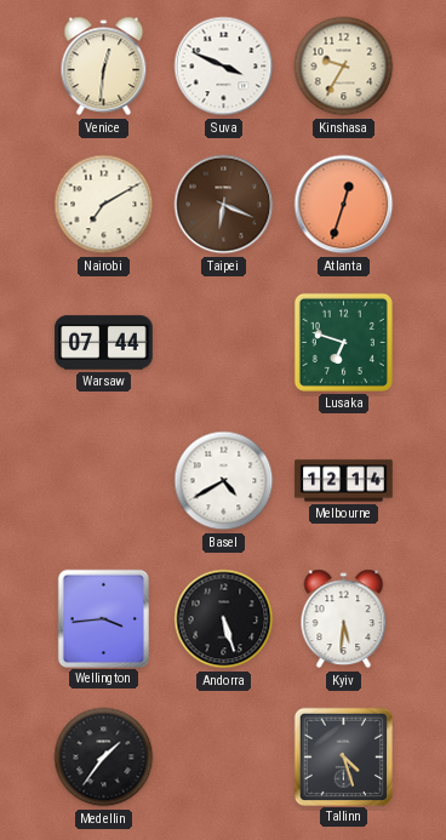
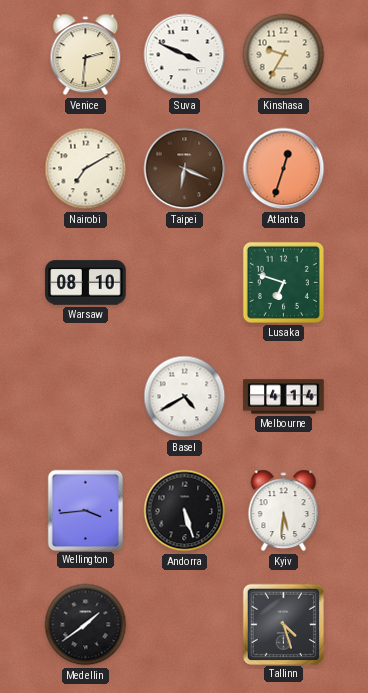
Venice: 12:31 -> 2:31 (86, 55)
Warsaw: 07:44 -> 08:10 (86, 283)
Melbourne: 12:14 -> 4:14 (284, 397)
Medellin: 1:36 -> 1:39 (86, 625)
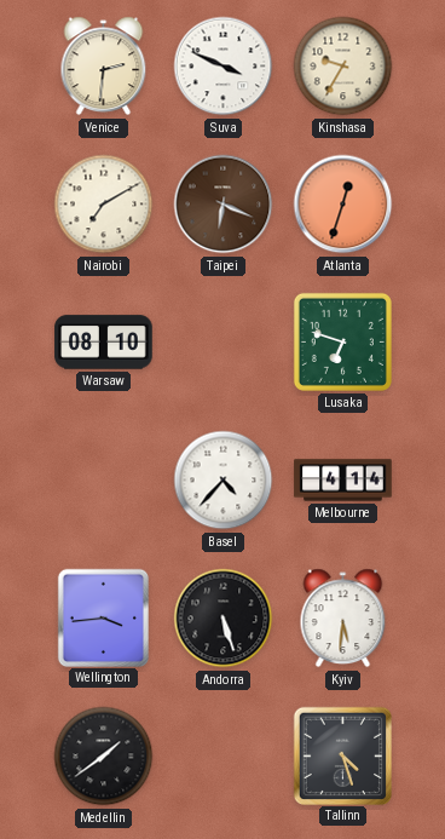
Basel: 4:40 -> 4:37 (224, 481)
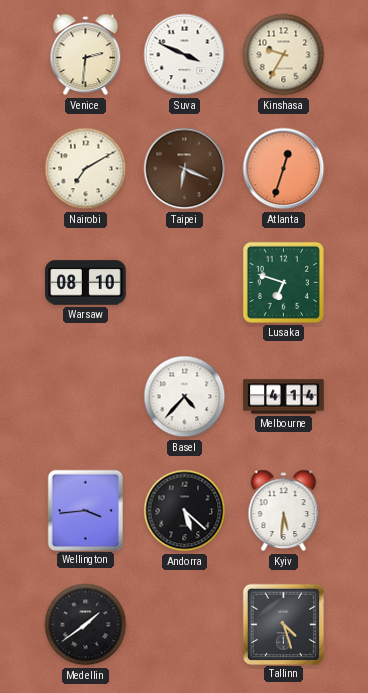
Andorra: 5:27 -> 5:22 (185, 511)
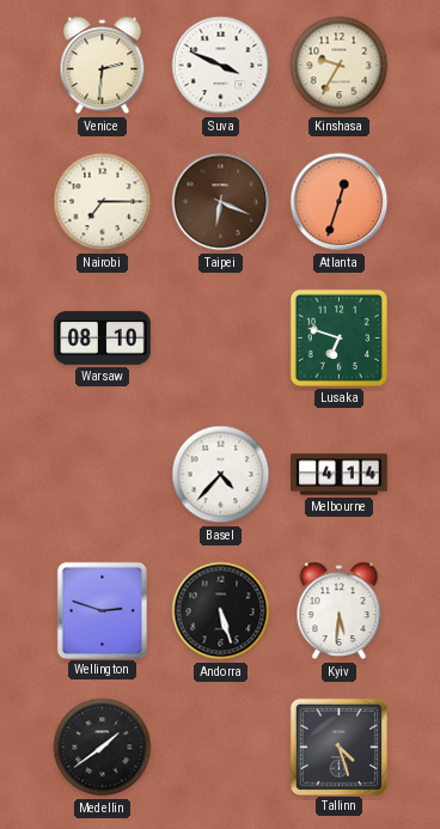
Nairobi: 7:10 -> 7:15 (103, 202)
Wellington: 3:44 -> 2:48 (102, 610)
Andorra: 5:22 -> 5:27 (221, 611)
